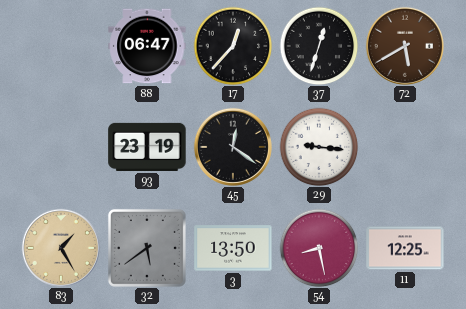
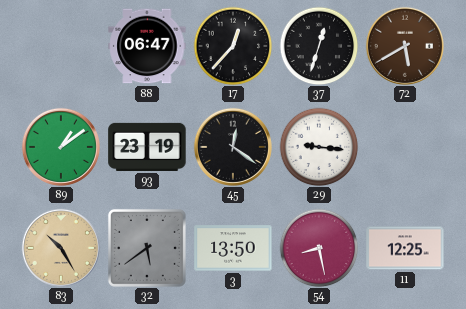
89: none -> 1:09 (61, 147)
83: 1:25 -> 10:25 (61, 248)
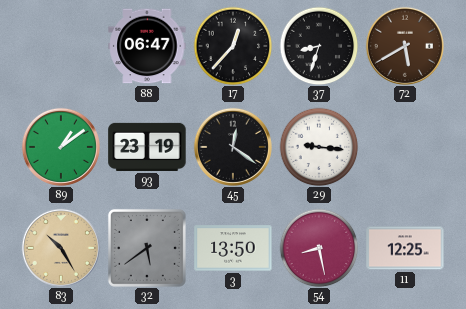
37: 12:33 -> 8:33 (319, 46)
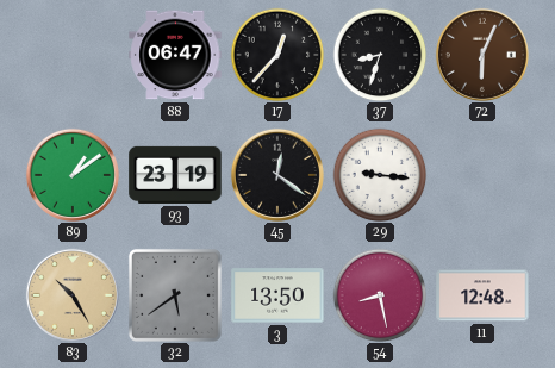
72: 5:40 -> 6:04 (482, 55)
11: 12:25 -> 12:48 (482, 295)
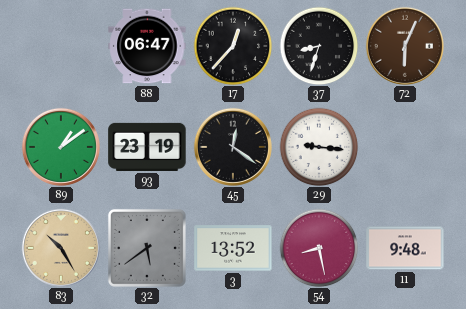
3: 13:50 -> 13:52 (233, 248)
11: 12:48 -> 9:48 (405, 248)
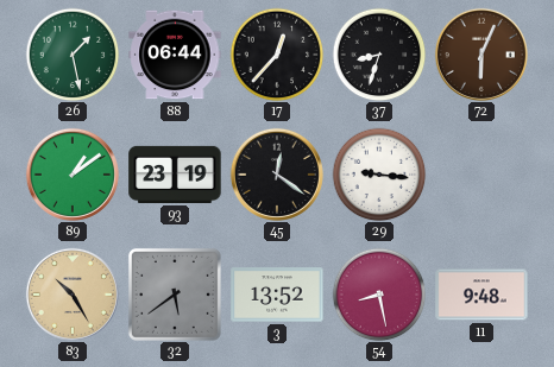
26: none -> 1:28 (73, 55)
88: 06:47 -> 06:44 (175, 55)
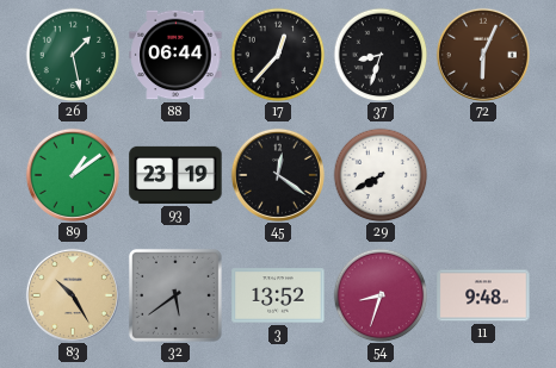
29: 9:16 -> 7:40 (381, 175)
54: 8:28 -> 8:33 (381, 295)
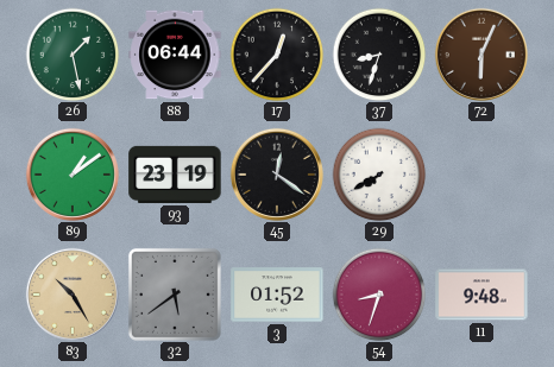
3: 13:52 -> 01:52 (277, 295)
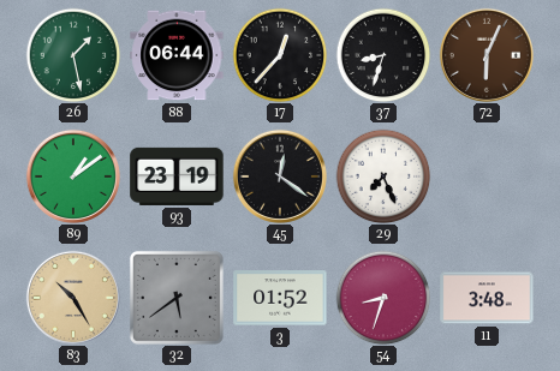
29: 7:40 -> 7:26 (383, 176)
11: 9:48 -> 3:48 (487, 298)
